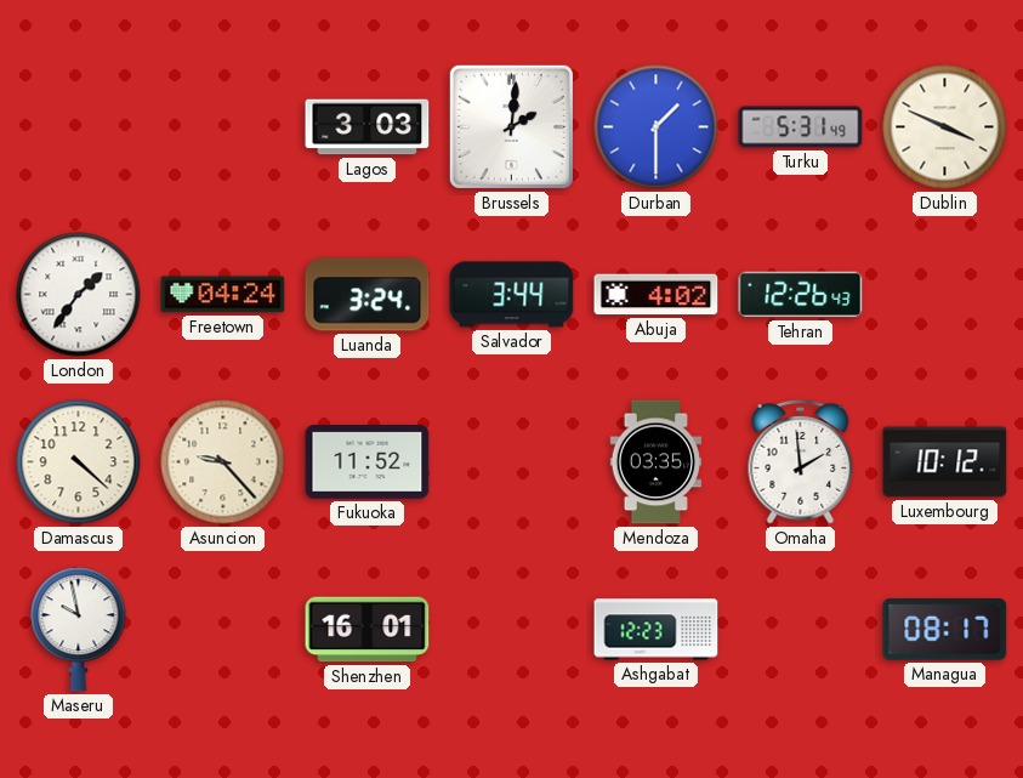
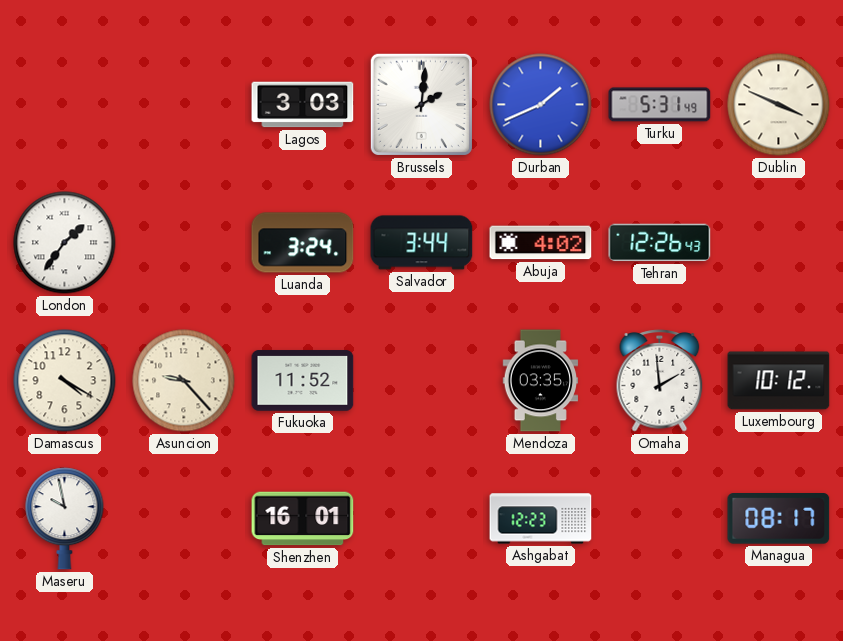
Durban: 1:30 -> 1:41 (541, 105)
Freetown: 04:24 -> none (223, 295)
Damascus: 4:22 -> 4:20 (65, 381)
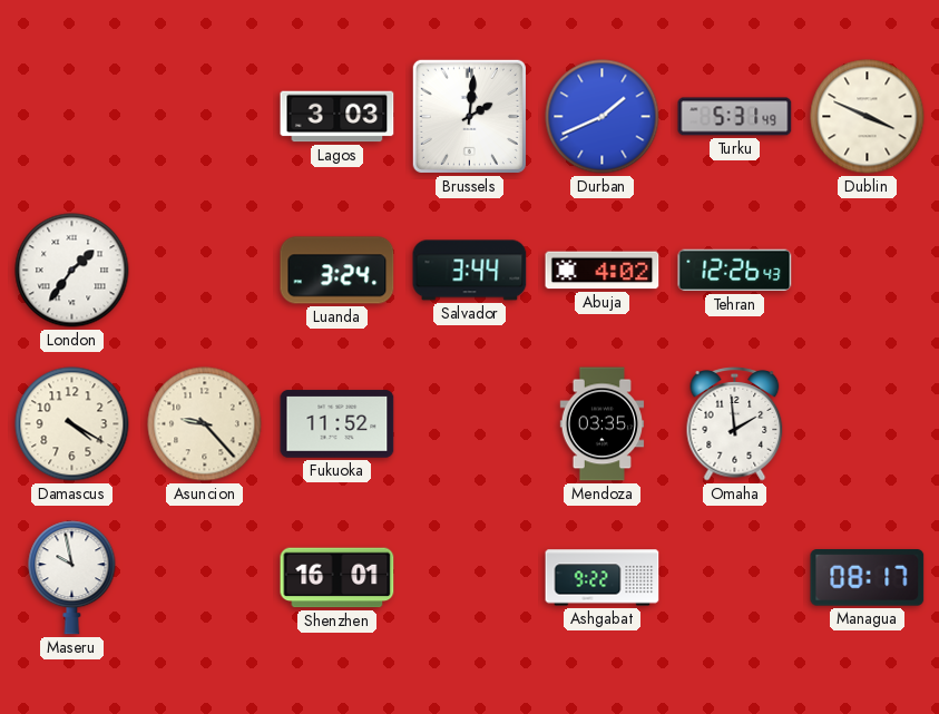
Luxembourg: 10:12 -> none (779, 381)
Ashgabat: 12:23 -> 9:22 (603, 578)
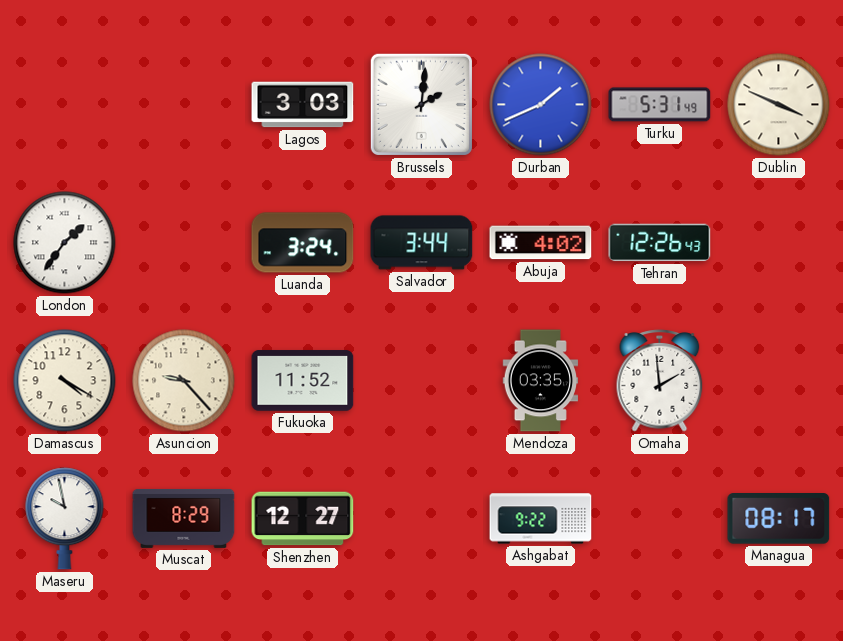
Muscat: none -> 8:29 (184, 518)
Shenzhen: 16:01 -> 12:27 (303, 519)
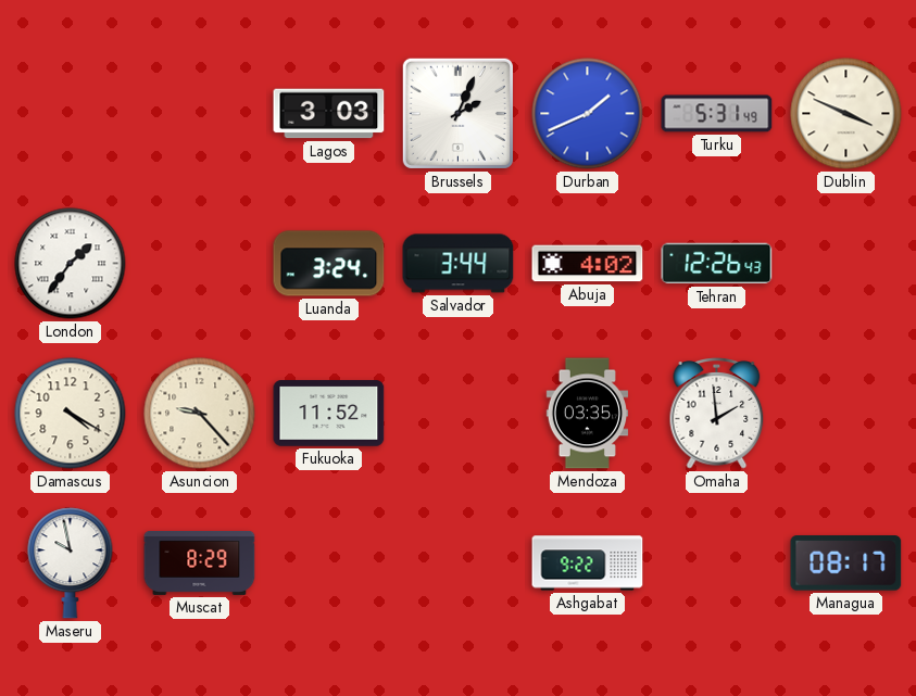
Brussels: 2:01 -> 2:04 (457, 113)
Shenzhen: 12:27 -> none (303, 519)
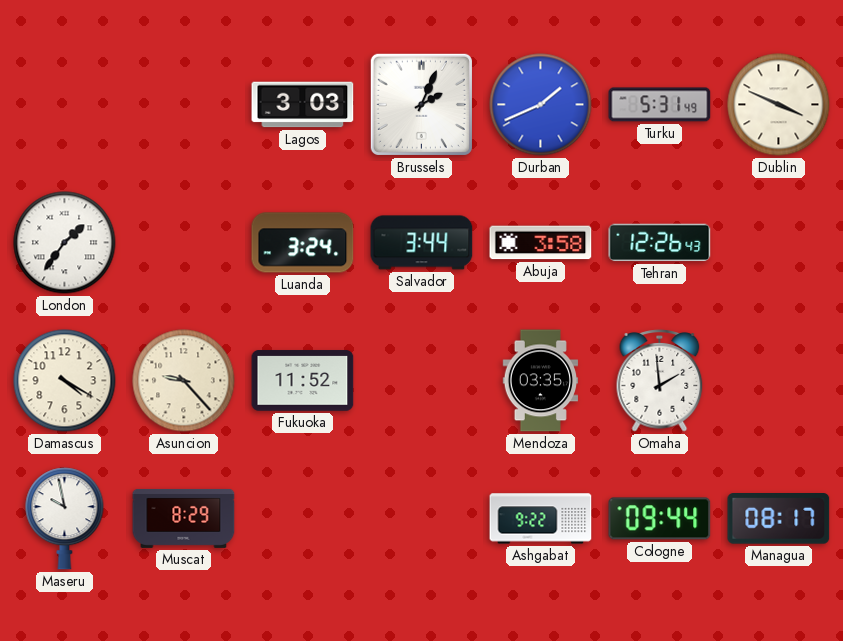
Abuja: 4:02 -> 3:58 (541, 243)
Cologne: none -> 09:44 (660, 519)
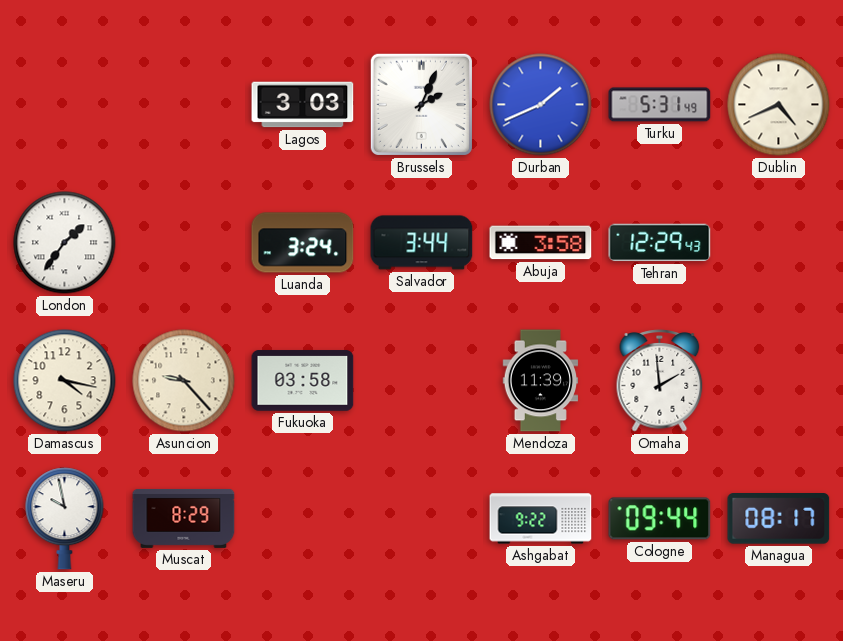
Dublin: 3:49 -> 4:41 (779, 105)
Tehran: 12:26 -> 12:29 (660, 243)
Damascus: 4:20 -> 4:17 (65, 381)
Fukuoka: 11:52 -> 03:58 (303, 381)
Mendoza: 03:35 -> 11:39 (541, 381)
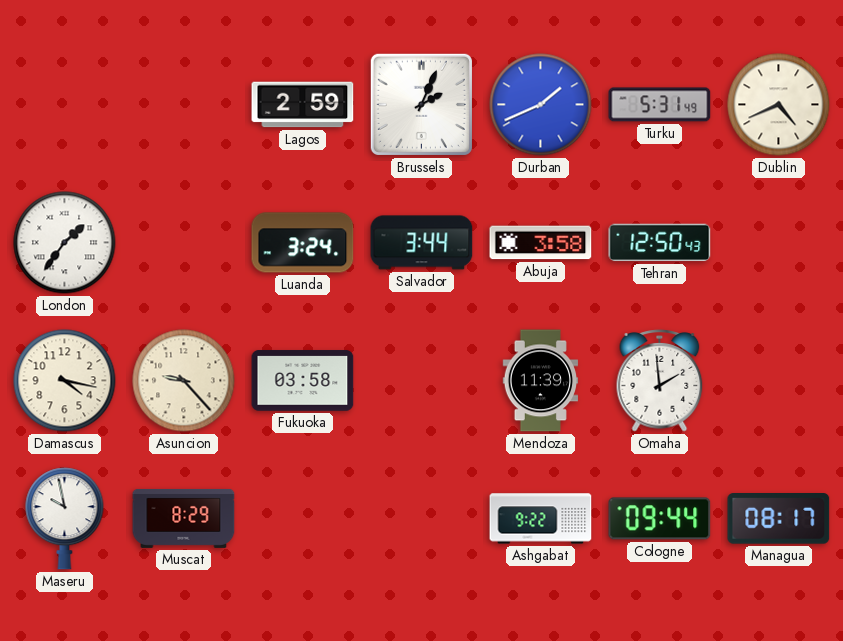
Lagos: 3:03 -> 2:59 (303, 105)
Tehran: 12:29 -> 12:50 (660, 243)
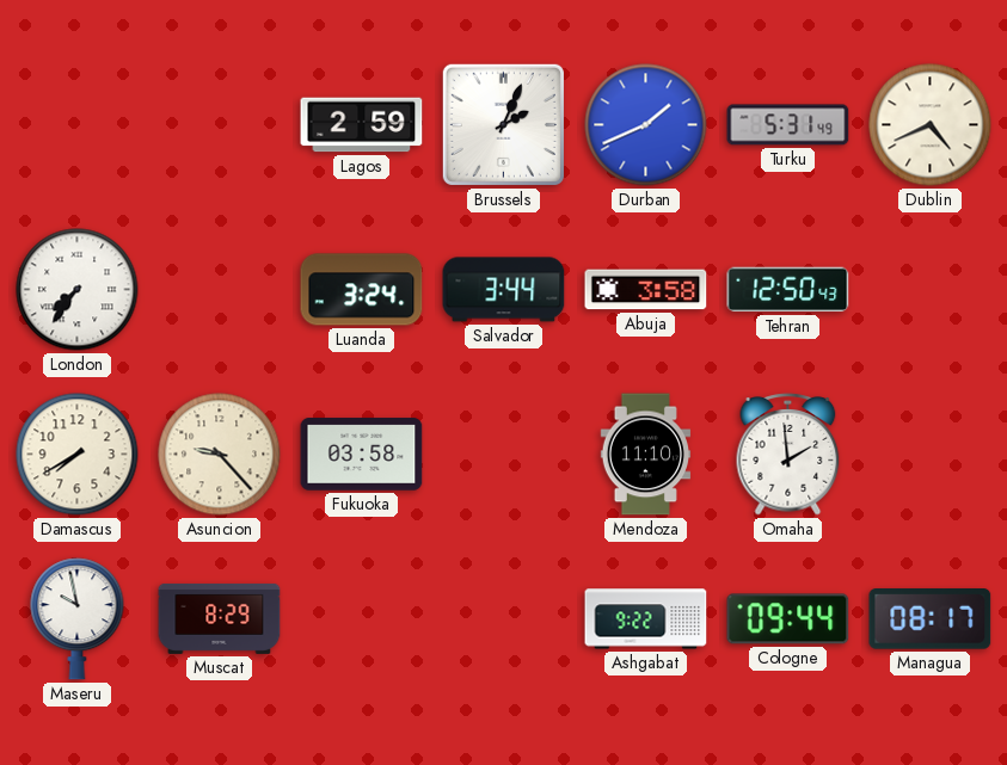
London: 1:36 -> 7:36 (78, 290)
Damascus: 4:17 -> 7:40 (78, 455)
Mendoza: 11:39 -> 11:10 (646, 455)
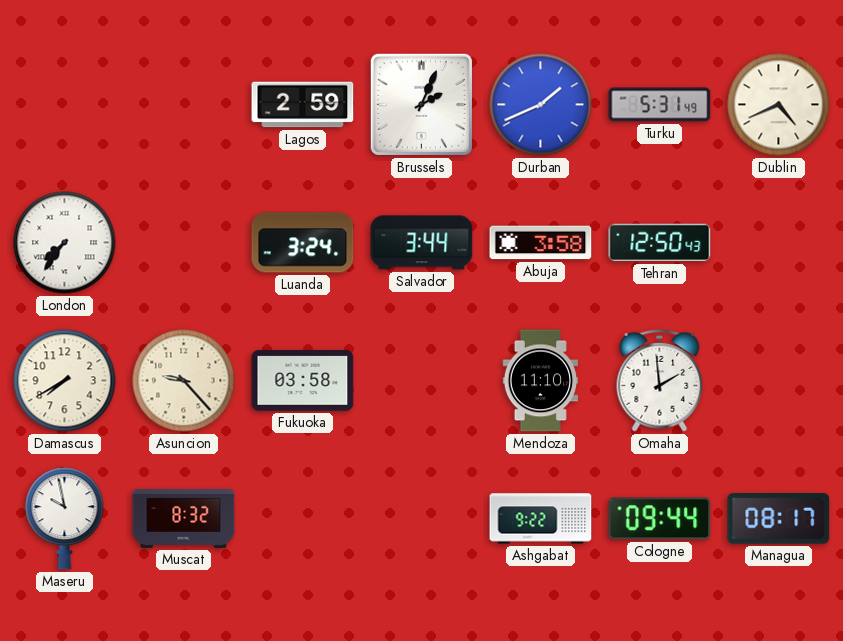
Muscat: 8:29 -> 8:32 (184, 518)
